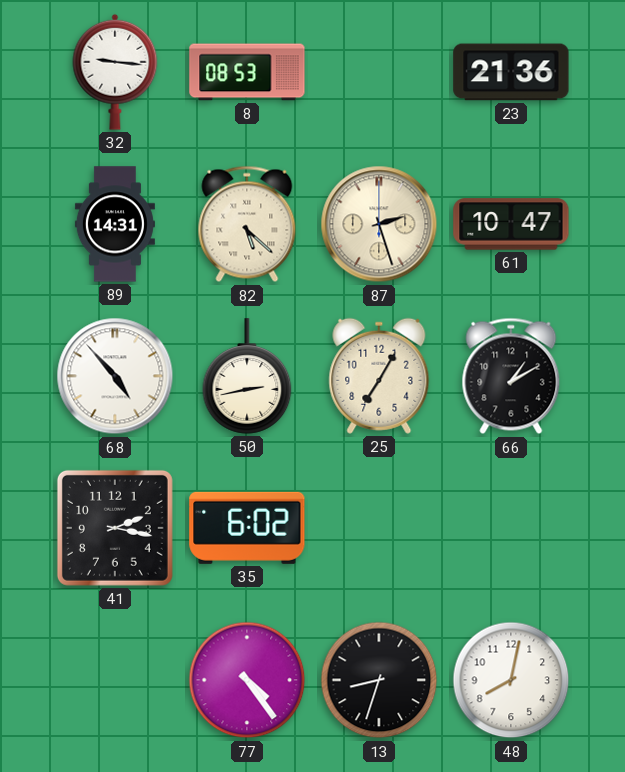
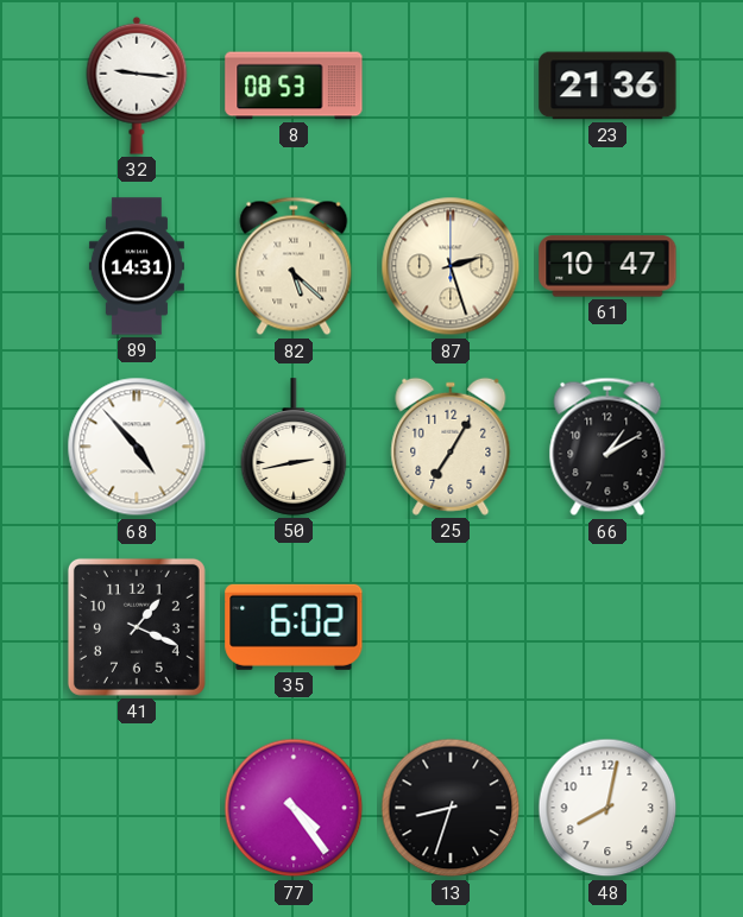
41: 2:17 -> 1:19 (137, 627)
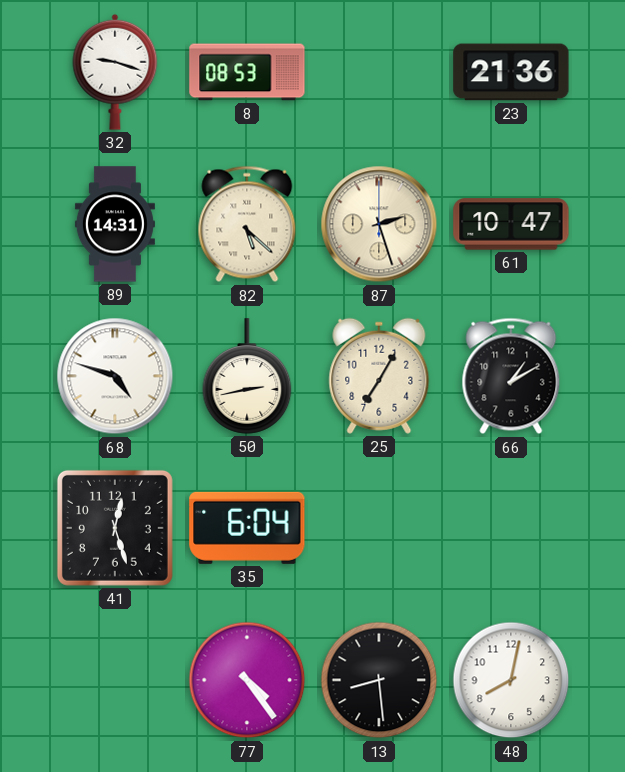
32: 9:16 -> 9:18 (115, 72)
68: 4:53 -> 4:48 (115, 376)
41: 1:19 -> 12:27 (115, 528)
35: 6:02 -> 6:04 (247, 528)
13: 8:33 -> 8:29 (379, 680)
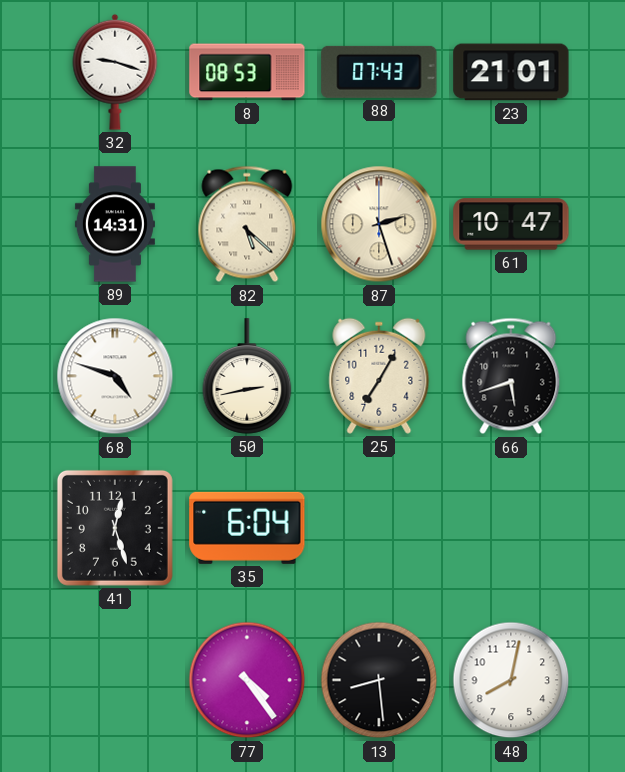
88: none -> 07:43 (379, 72)
23: 21:36 -> 21:01 (511, 72)
66: 1:10 -> 5:42 (511, 376)
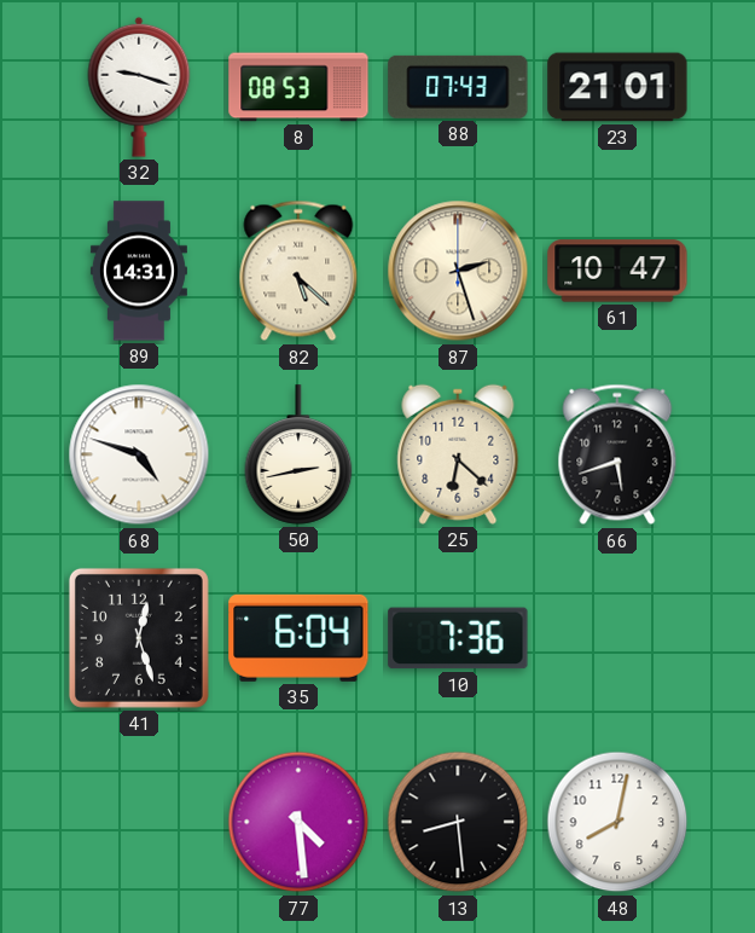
25: 7:05 -> 6:22 (458, 454)
10: none -> 7:36 (458, 638)
77: 4:24 -> 4:29 (298, 822)
